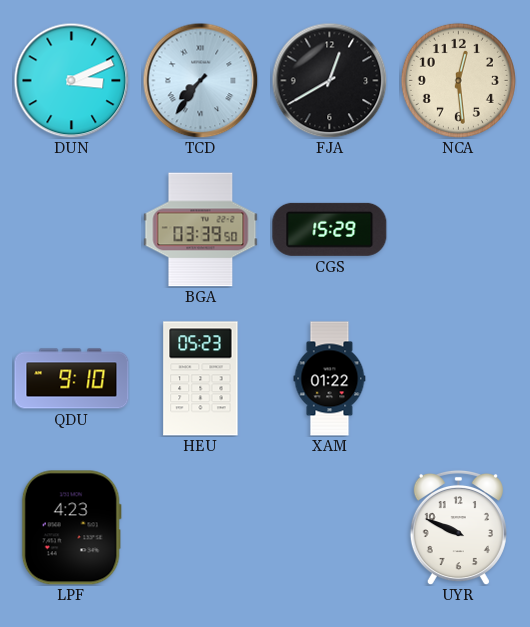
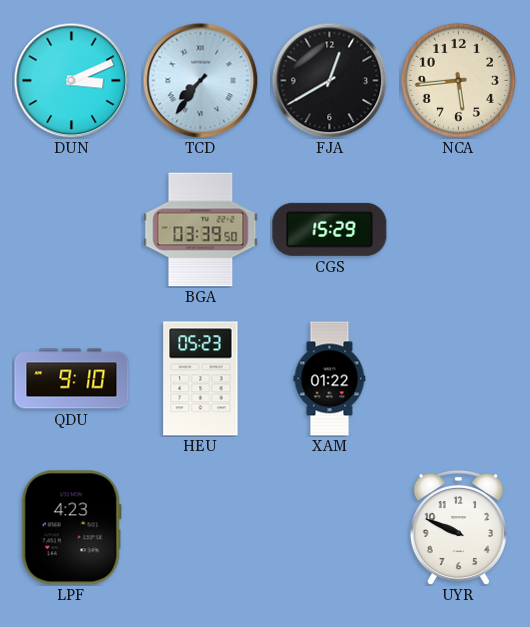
NCA: 12:29 -> 5:44 (458, 80)
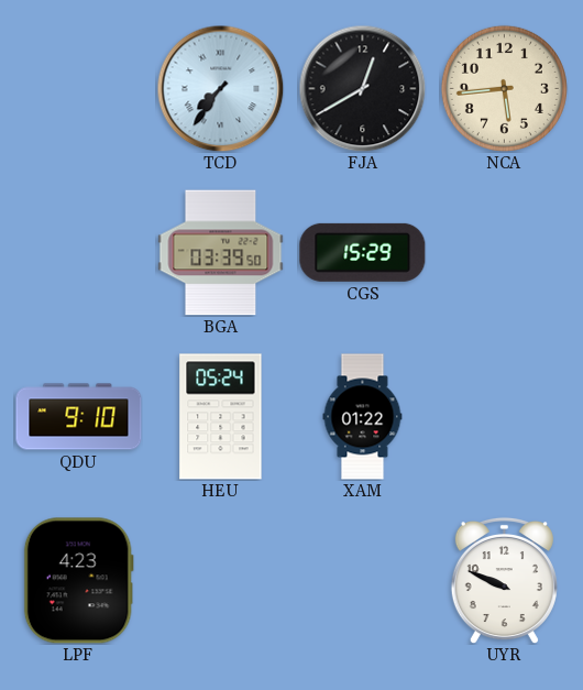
DUN: 3:11 -> none (71, 80)
HEU: 05:23 -> 05:24 (221, 417)
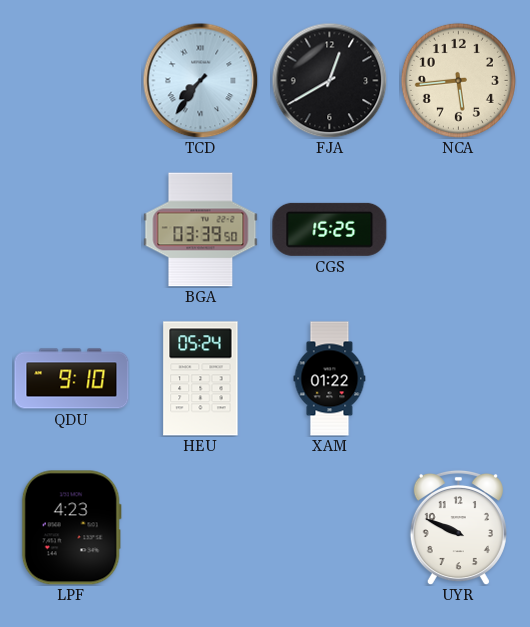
CGS: 15:29 -> 15:25 (330, 229)
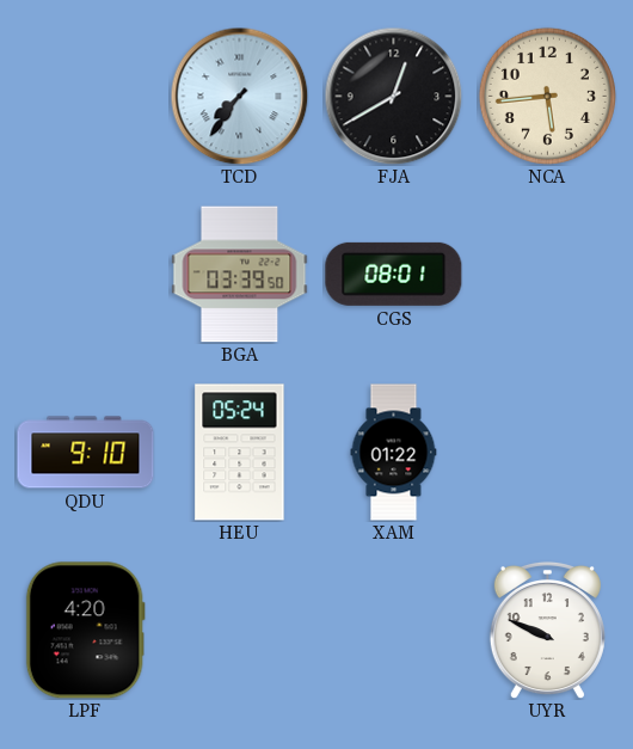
CGS: 15:25 -> 08:01 (394, 274)
LPF: 4:23 -> 4:20 (85, 631)
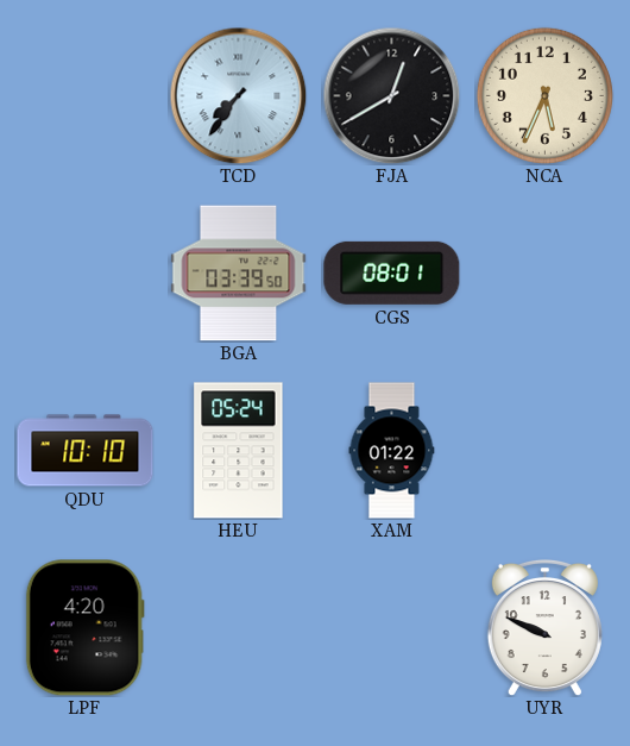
NCA: 5:44 -> 5:34 (544, 95)
QDU: 9:10 -> 10:10 (86, 451)
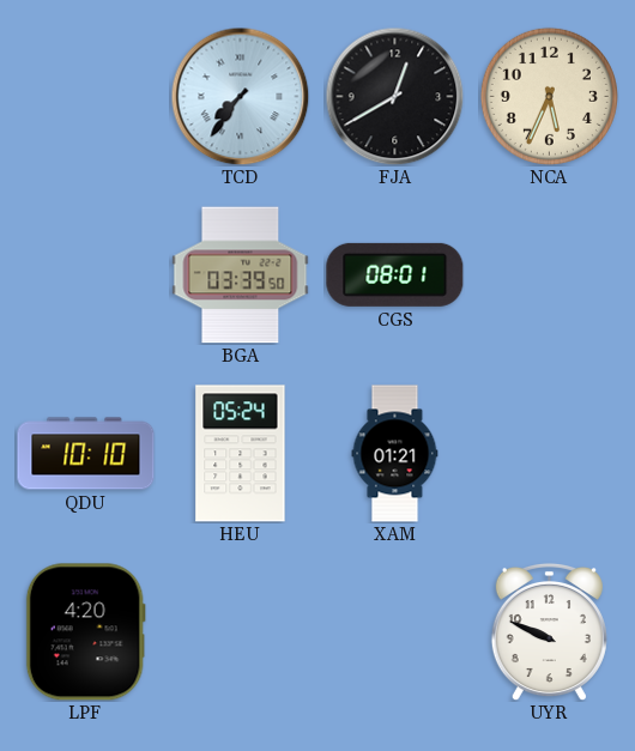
XAM: 01:22 -> 01:21 (395, 454)
